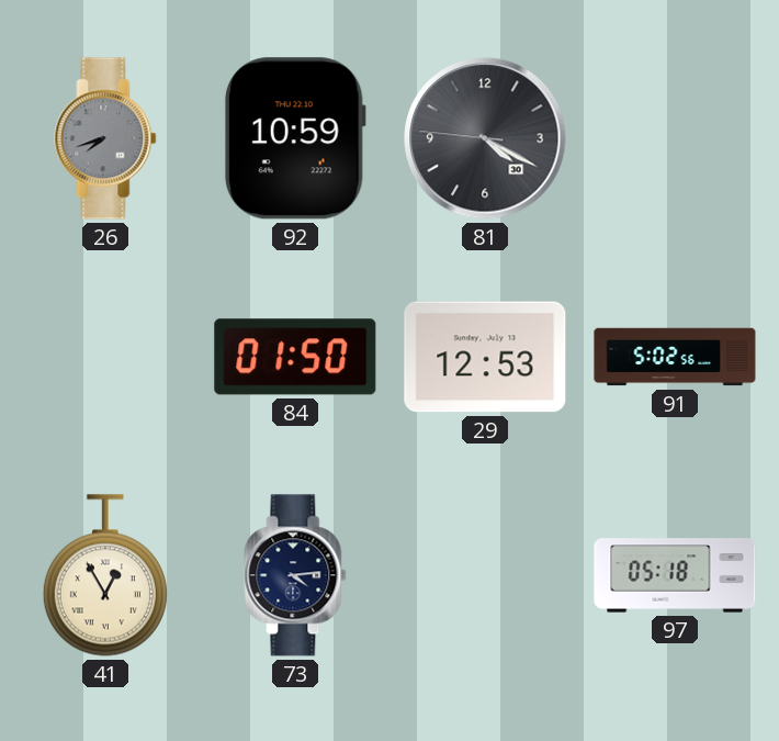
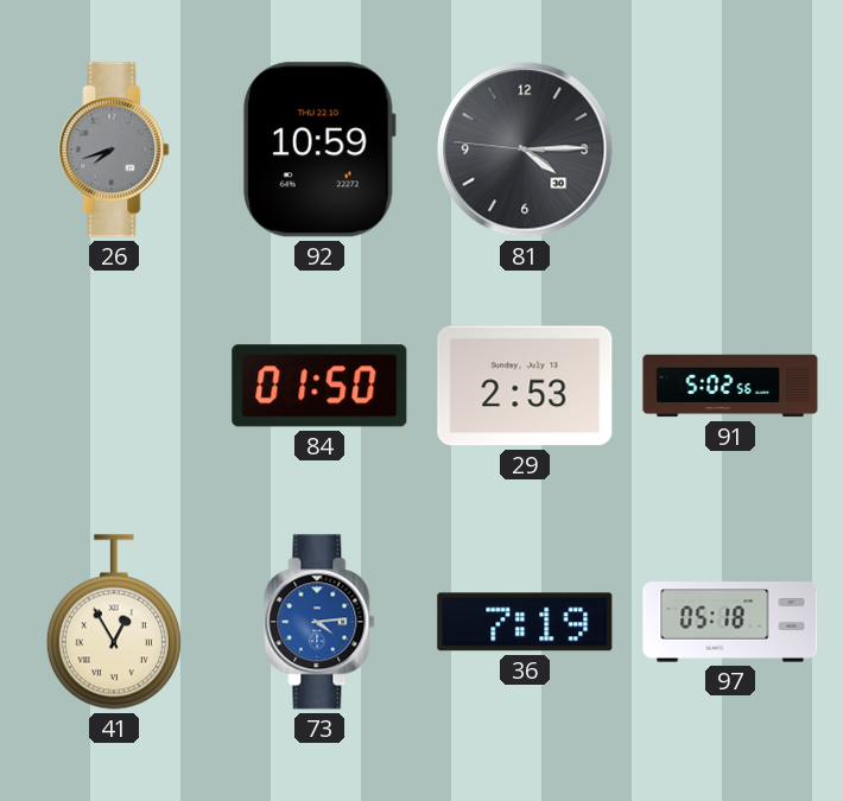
81: 4:19 -> 4:14 (525, 150)
29: 12:53 -> 2:53 (525, 386)
73 dial: navy -> blue (319, 622)
36: none -> 7:19 (525, 622)
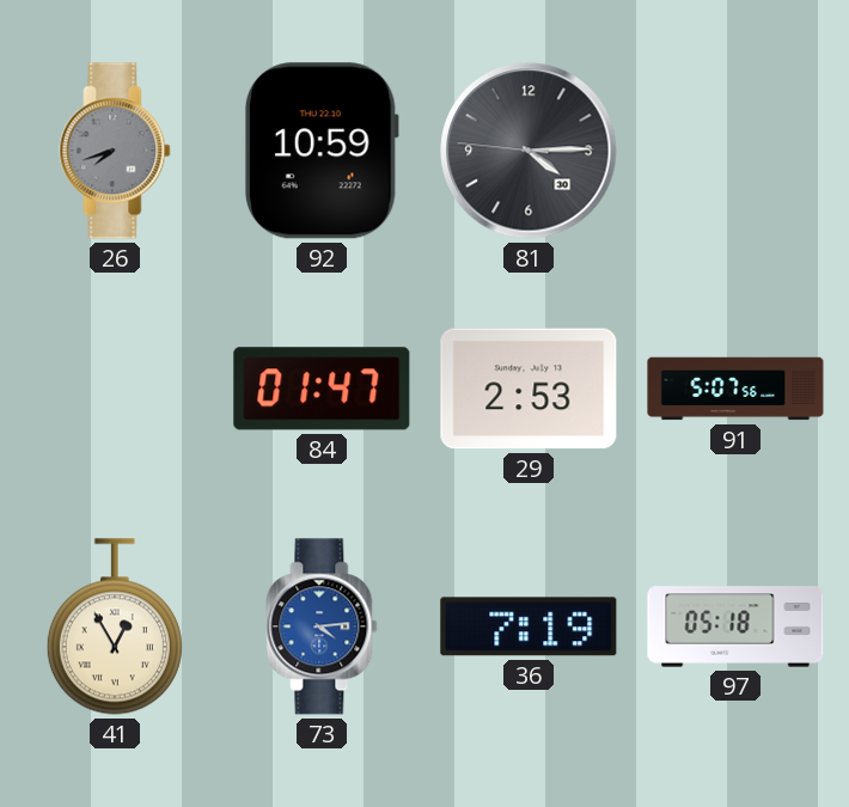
84: 01:50 -> 01:47 (322, 389)
91: 5:02 -> 5:07 (735, 389)
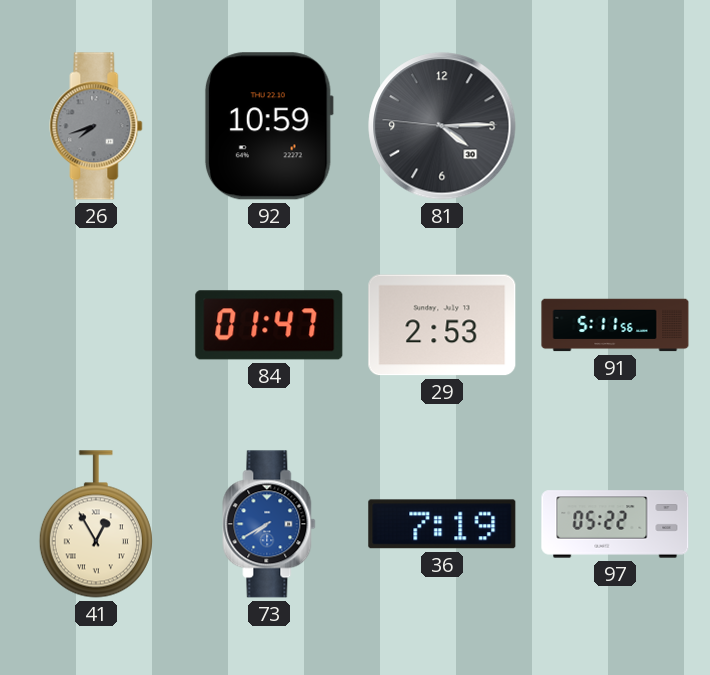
91: 5:07 -> 5:11 (615, 325)
73: 4:14 -> 7:40 (269, 524)
97: 05:18 -> 05:22 (615, 524)
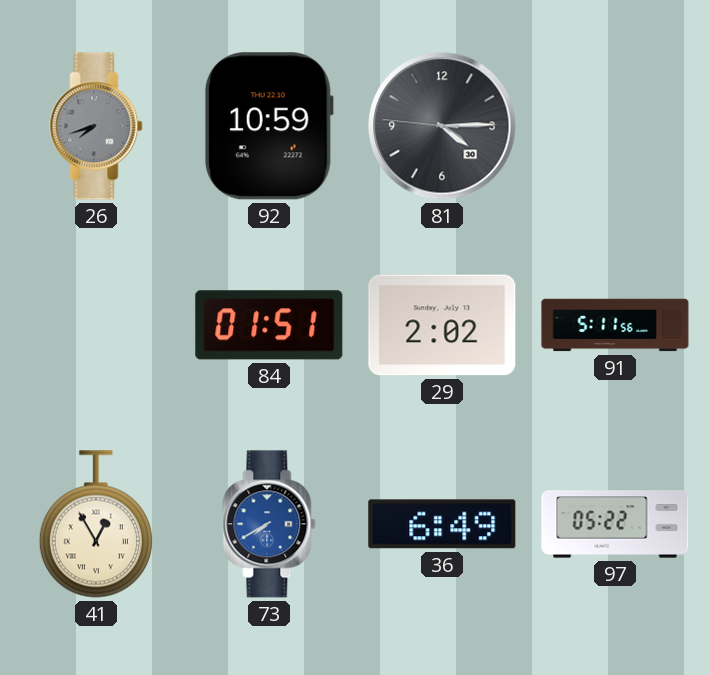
84: 01:47 -> 01:51 (269, 325)
29: 2:53 -> 2:02 (442, 325)
36: 7:19 -> 6:49 (442, 524)
